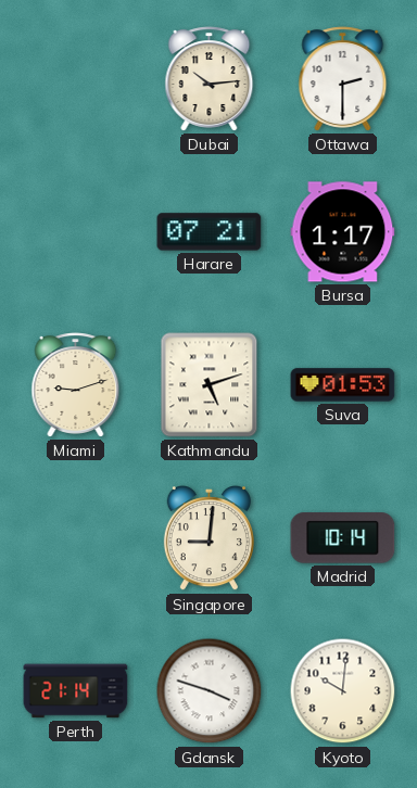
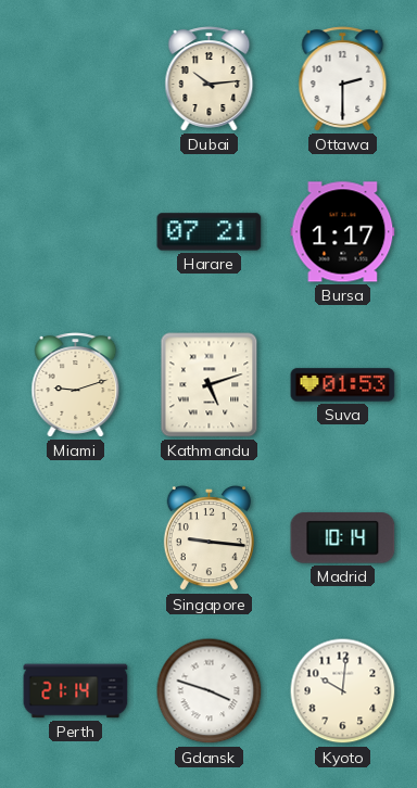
Singapore: 9:01 -> 9:16 (208, 539)
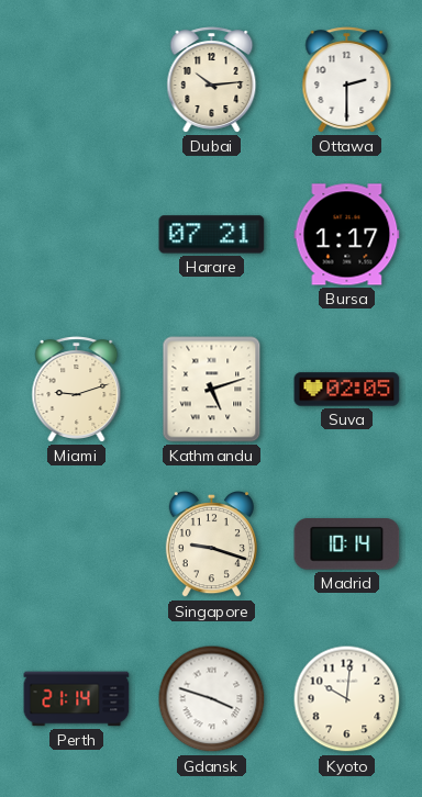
Suva: 01:53 -> 02:05 (347, 390)
Singapore: 9:16 -> 9:18 (211, 546)
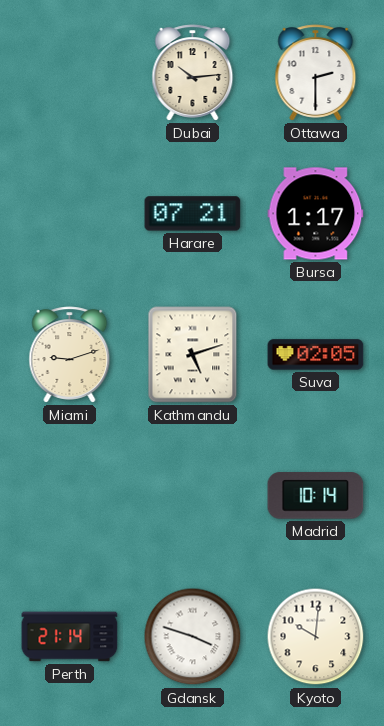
Singapore: 9:18 -> none (211, 546)
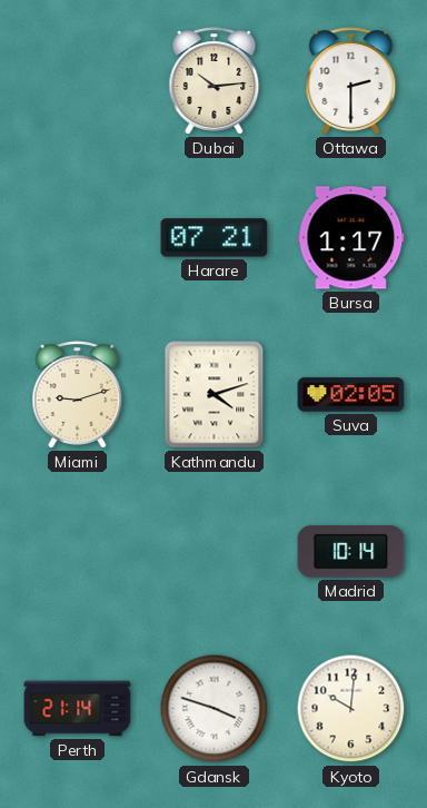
Kathmandu: 5:12 -> 4:12 (215, 395)
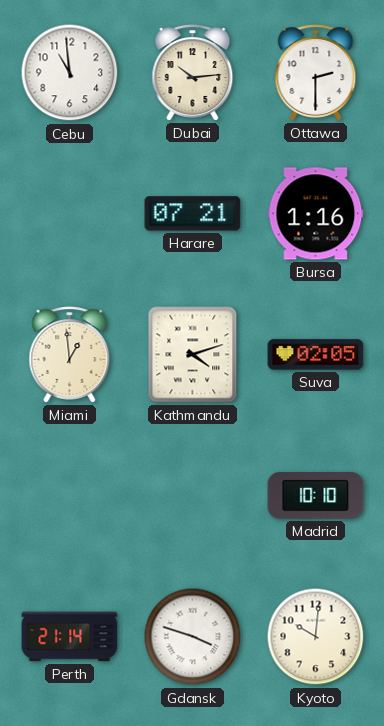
Cebu: none -> 10:59 (70, 73)
Bursa: 1:17 -> 1:16 (316, 214)
Miami: 9:12 -> 12:59 (70, 355)
Madrid: 10:14 -> 10:10 (316, 496)
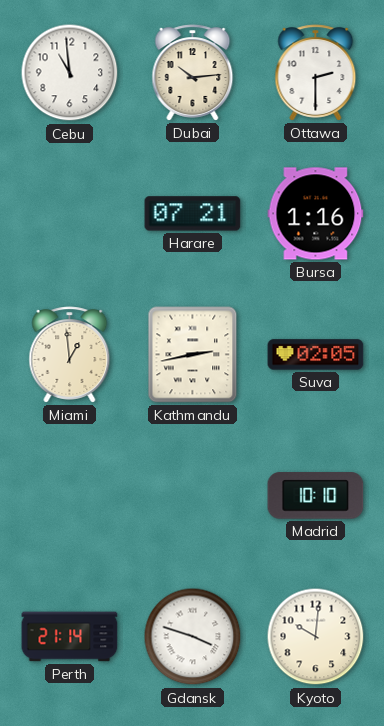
Kathmandu: 4:12 -> 2:43 (193, 355)
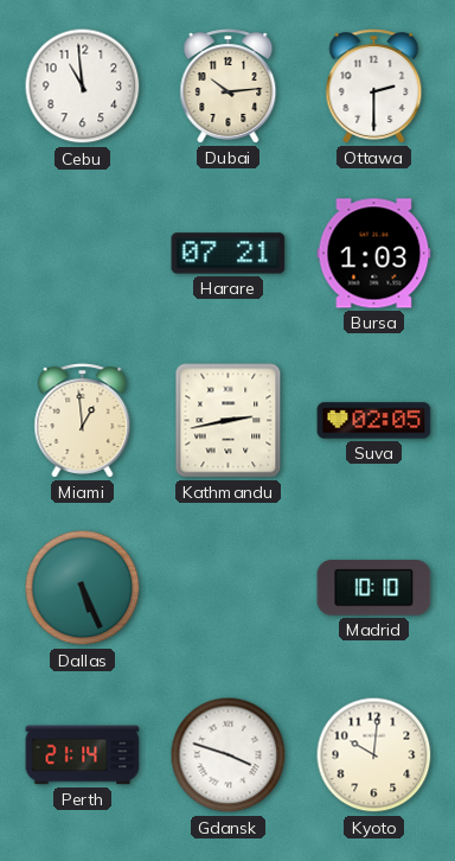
Bursa: 1:16 -> 1:03 (374, 254)
Dallas: none -> 5:26 (83, 588)
